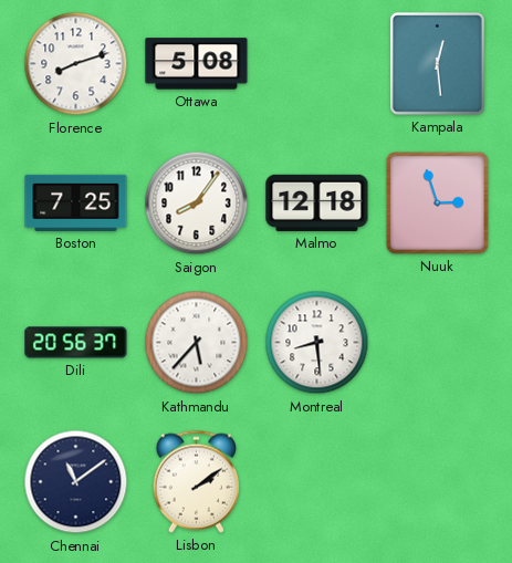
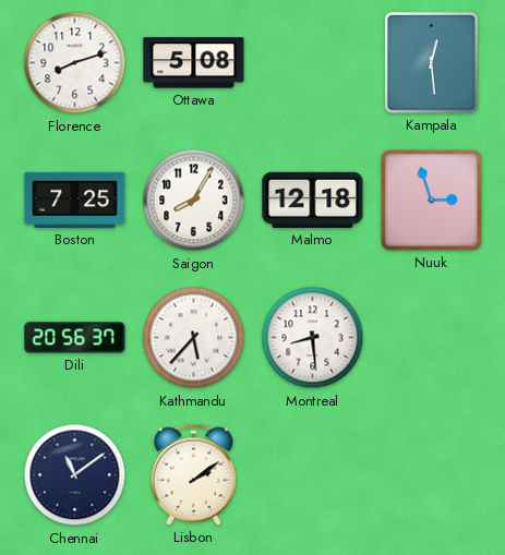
Saigon: 8:06 -> 8:05 (194, 201)
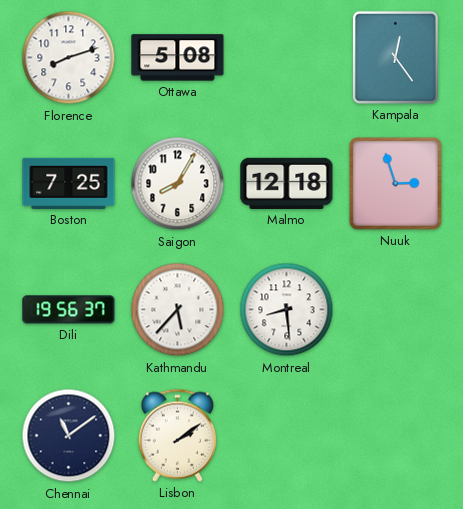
Kampala: 12:29 -> 12:24 (395, 58)
Dili: 20:56 -> 19:56 (69, 310)
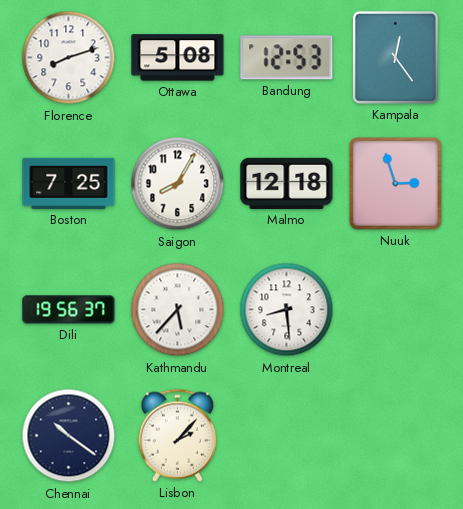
Bandung: none -> 12:53 (287, 58)
Chennai: 11:09 -> 10:21 (69, 436)
Lisbon: 2:09 -> 2:07 (177, 435)
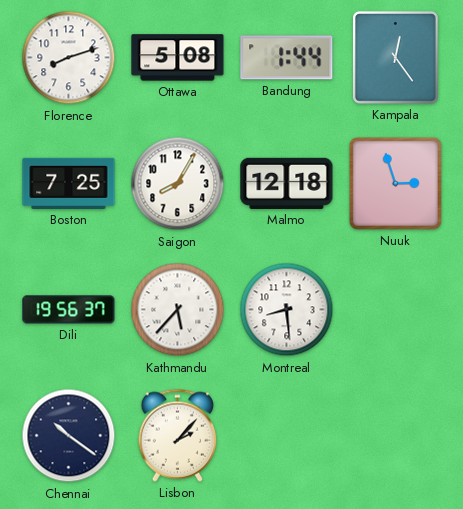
Bandung: 12:53 -> 1:44 (287, 58)
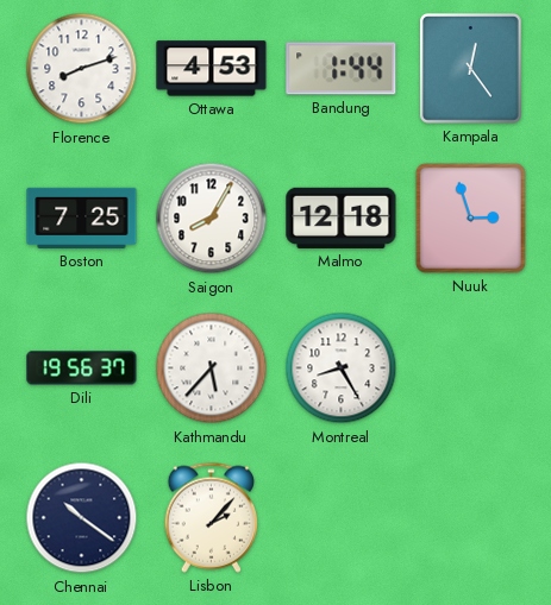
Ottawa: 5:08 -> 4:53 (212, 69)
Montreal: 8:29 -> 8:25 (342, 368)
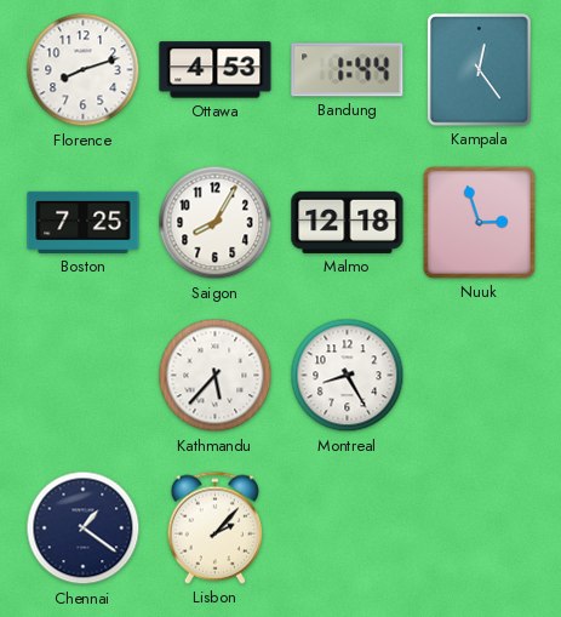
Dili: 19:56 -> none (82, 368)
Chennai: 10:21 -> 1:21 (84, 529)
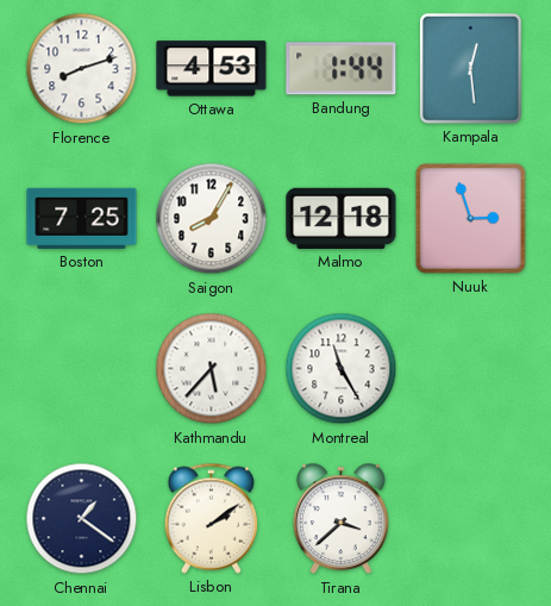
Kampala: 12:24 -> 12:29 (470, 69)
Montreal: 8:25 -> 11:25 (342, 369)
Lisbon: 2:07 -> 2:09 (211, 518)
Tirana: none -> 3:38 (342, 519)
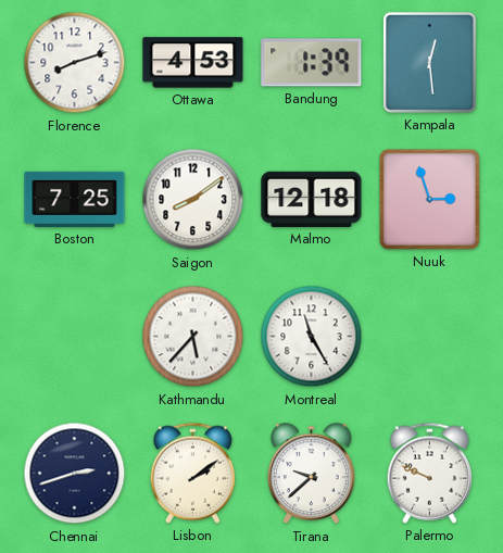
Bandung: 1:44 -> 1:39 (312, 63)
Saigon: 8:05 -> 8:09 (193, 200)
Chennai: 1:21 -> 2:42 (75, 474)
Tirana: 3:38 -> 9:38 (312, 474)
Palermo: none -> 9:49 (429, 473)
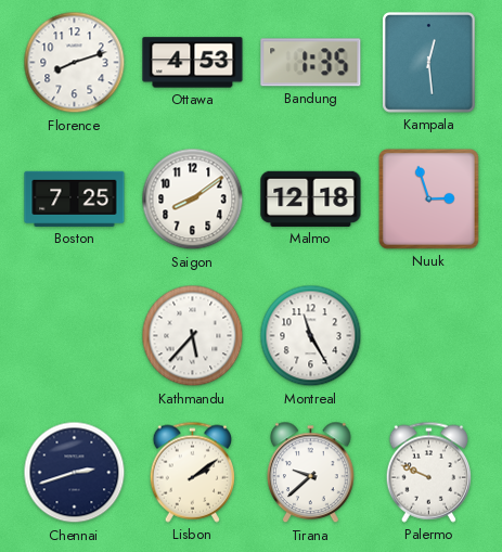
Bandung: 1:39 -> 1:35 (311, 63)
